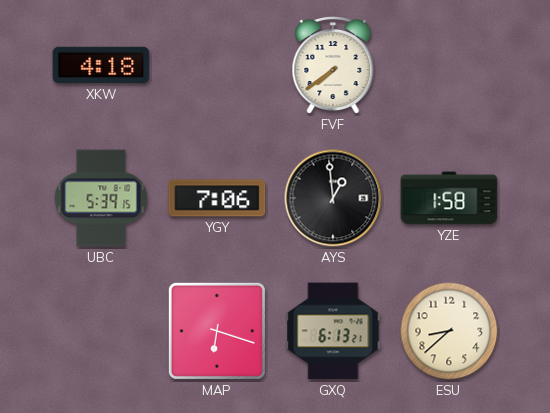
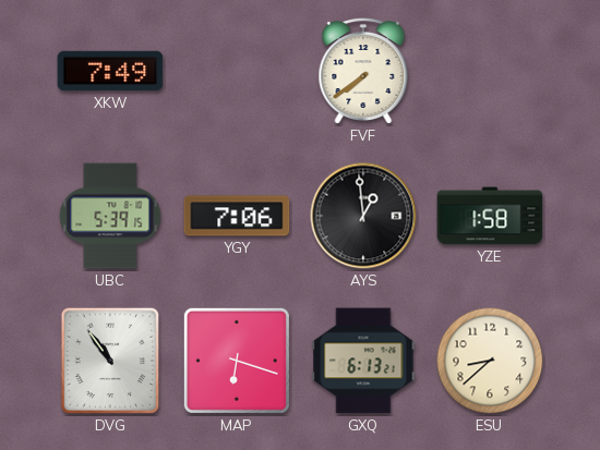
XKW: 4:18 -> 7:49 (110, 71)
DVG: none -> 10:54 (109, 361)
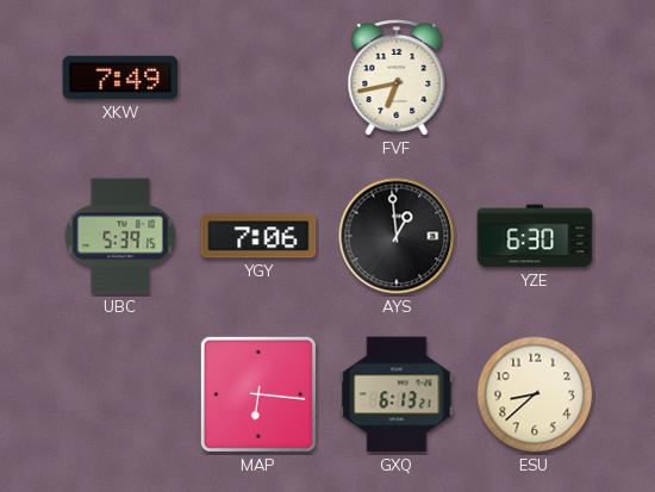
FVF: 7:39 -> 6:43 (397, 79)
YZE: 1:58 -> 6:30 (535, 236)
DVG: 10:54 -> none (109, 361)
MAP: 6:18 -> 6:16 (258, 394)
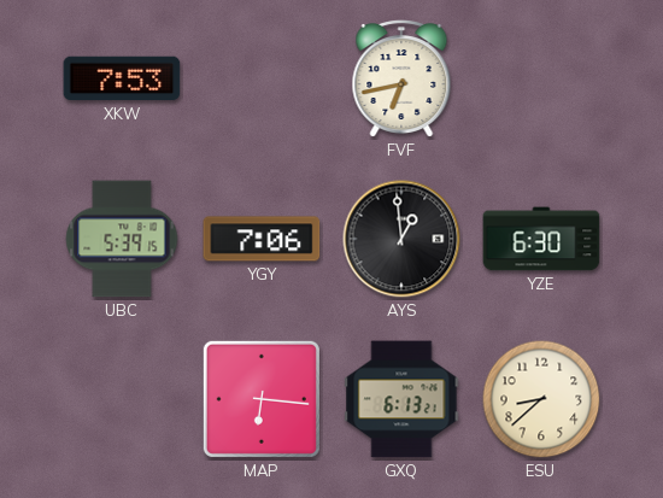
XKW: 7:49 -> 7:53 (122, 78)
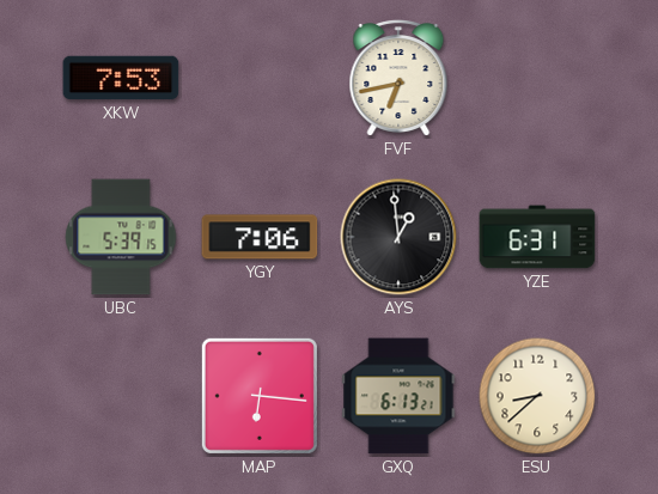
YZE: 6:30 -> 6:31 (537, 237)
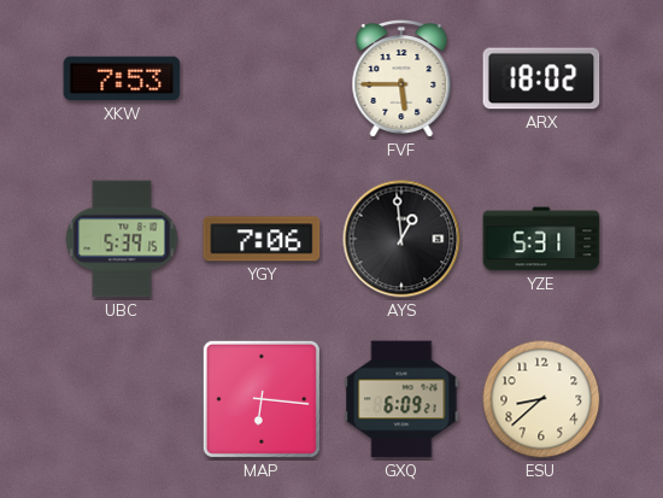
FVF: 6:43 -> 5:45 (401, 80)
ARX: none -> 18:02 (541, 78)
YZE: 6:31 -> 5:31 (541, 239)
GXQ: 6:13 -> 6:09 (401, 399)
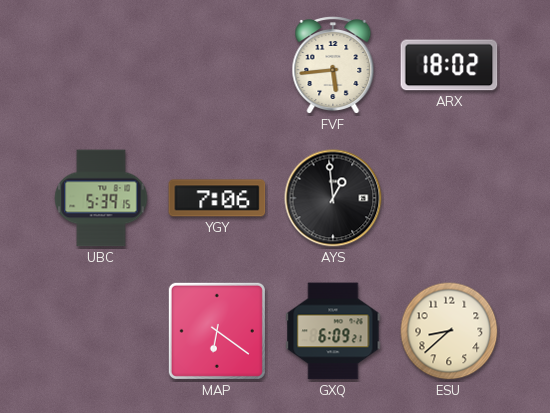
XKW: 7:53 -> none (122, 78)
FVF: 5:45 -> 5:44 (333, 66)
YZE: 5:31 -> none (541, 239)
MAP: 6:16 -> 6:21 (217, 331)
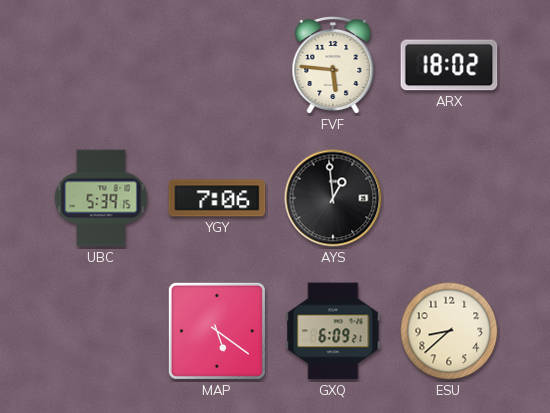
FVF: 5:44 -> 5:46 (333, 66)
MAP: 6:21 -> 5:21 (217, 331)
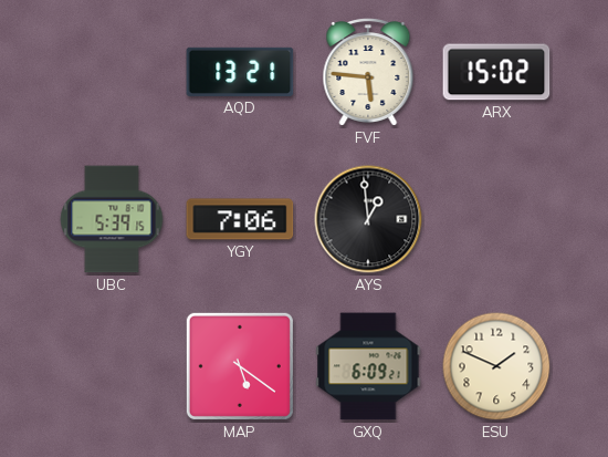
AQD: none -> 13:21 (240, 72)
ARX: 18:02 -> 15:02 (496, 72)
ESU: 8:38 -> 1:49 (496, 366)
